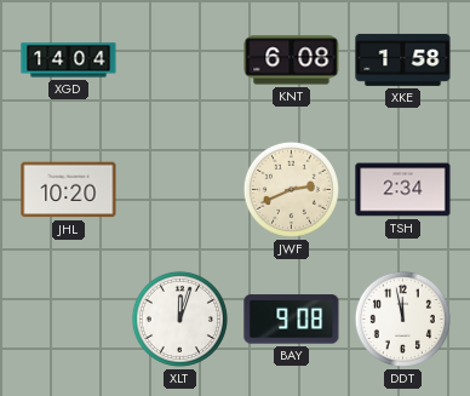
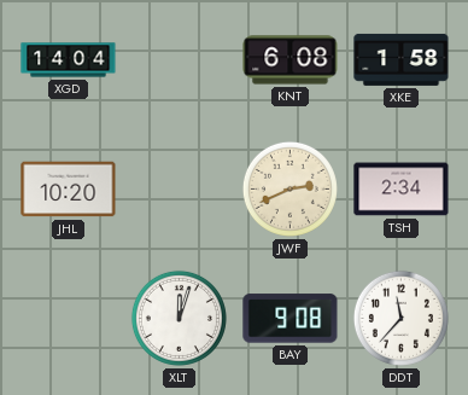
DDT: 11:58 -> 11:37 (400, 318)
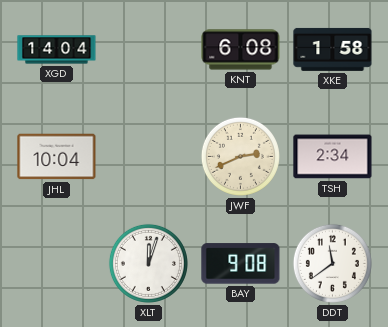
JHL: 10:20 -> 10:04 (57, 157)
DDT: 11:37 -> 11:39 (332, 263)
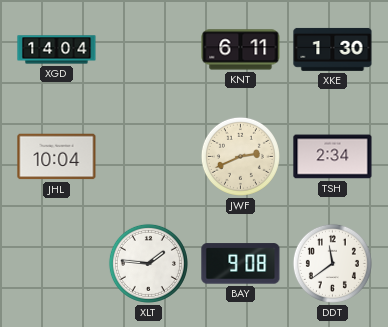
KNT: 6:08 -> 6:11 (241, 50)
XKE: 1:58 -> 1:30 (333, 49)
XLT: 12:03 -> 1:46 (148, 263)
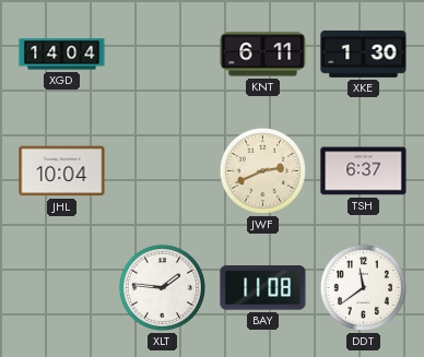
TSH: 2:34 -> 6:37 (364, 171)
BAY: 9:08 -> 11:08 (263, 288)
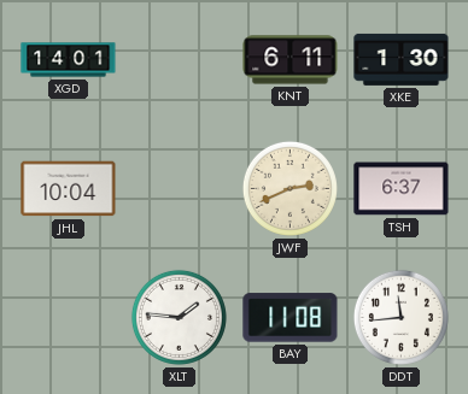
XGD: 14:04 -> 14:01 (69, 60)
DDT: 11:39 -> 11:44 (400, 317)
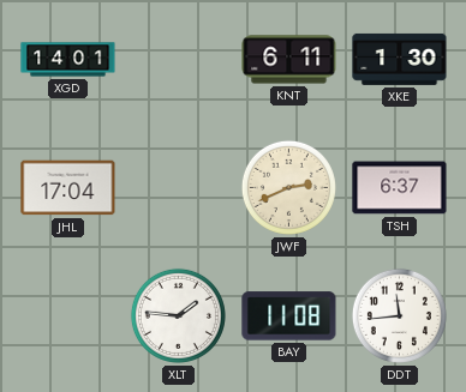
JHL: 10:04 -> 17:04 (68, 188)
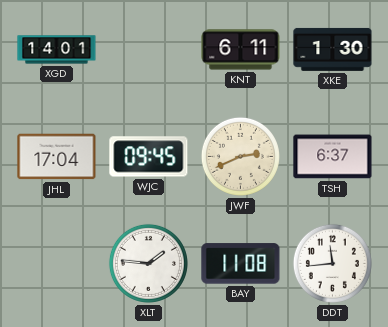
WJC: none -> 09:45 (149, 157)
